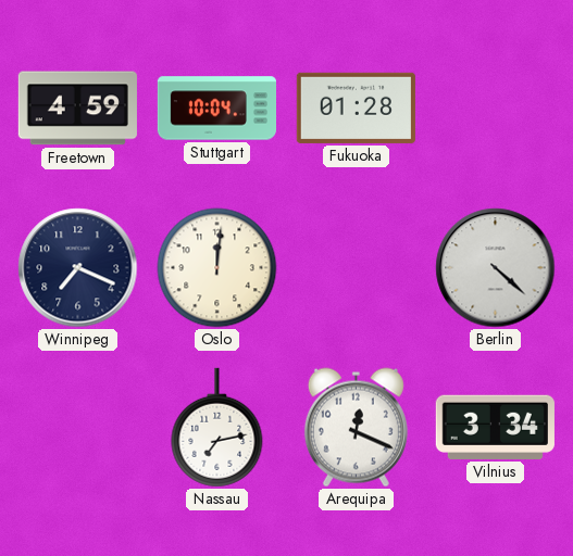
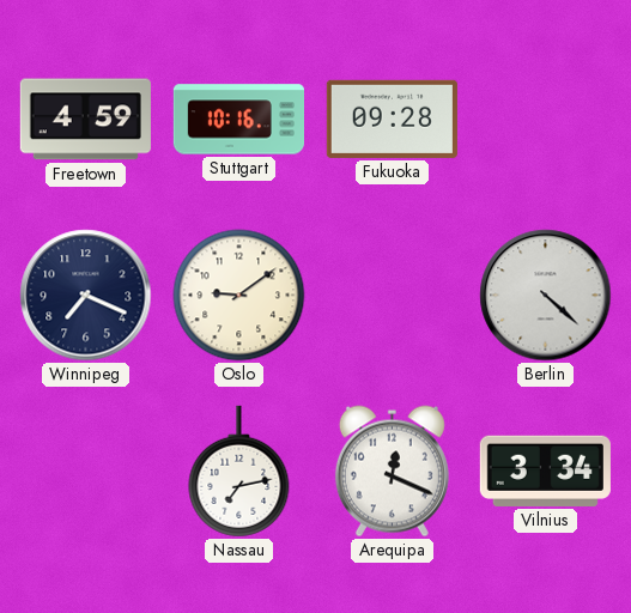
Stuttgart: 10:04 -> 10:16 (238, 120)
Fukuoka: 01:28 -> 09:28 (392, 119)
Oslo: 12:01 -> 9:09 (239, 296)
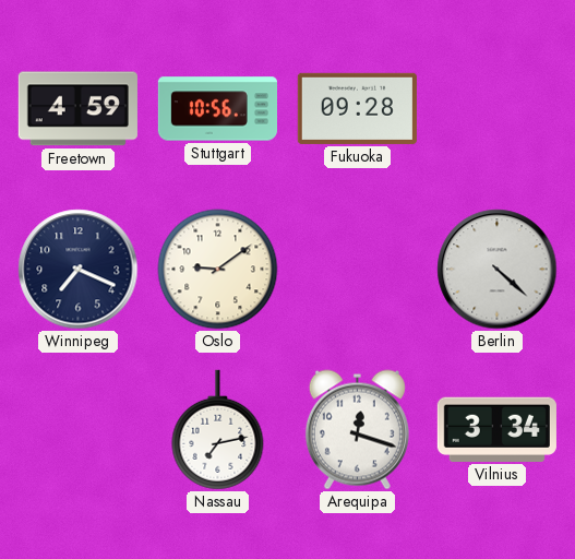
Stuttgart: 10:16 -> 10:56 (217, 109)
Arequipa: 12:19 -> 12:18 (357, 430)
